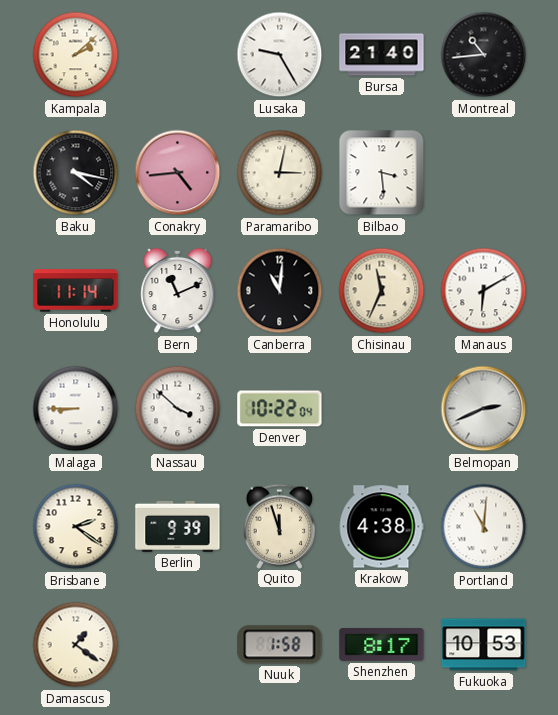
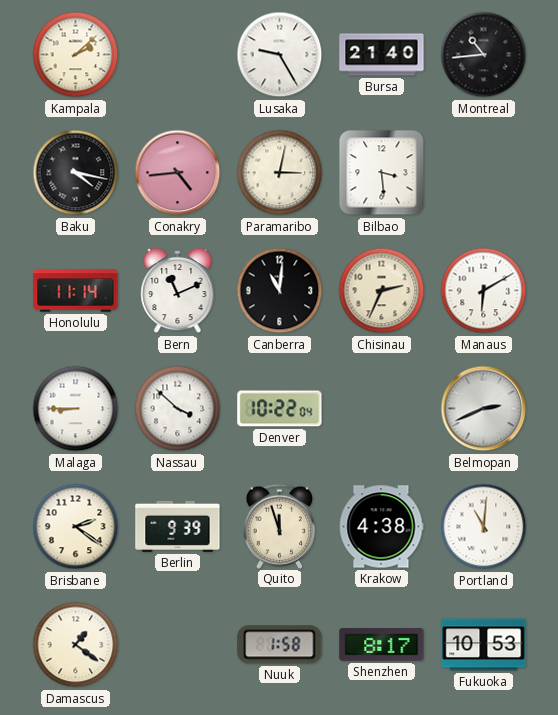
Chisinau: 11:34 -> 2:34 (382, 291)
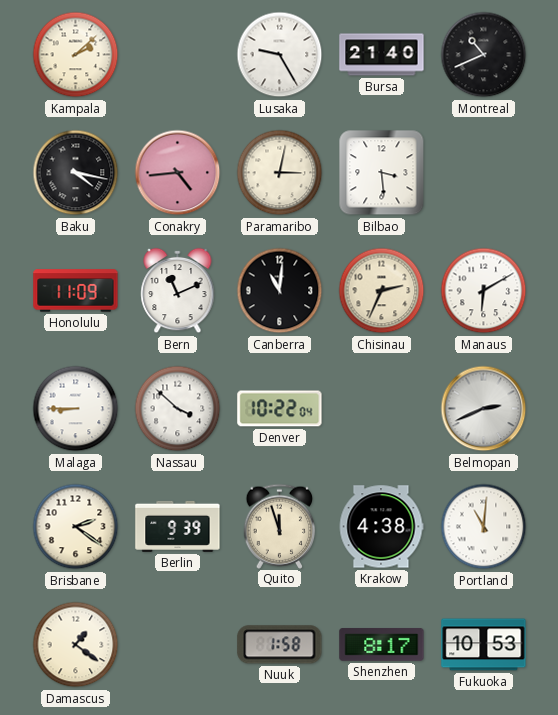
Montreal: 10:44 -> 10:41 (484, 55)
Honolulu: 11:14 -> 11:09 (76, 291)
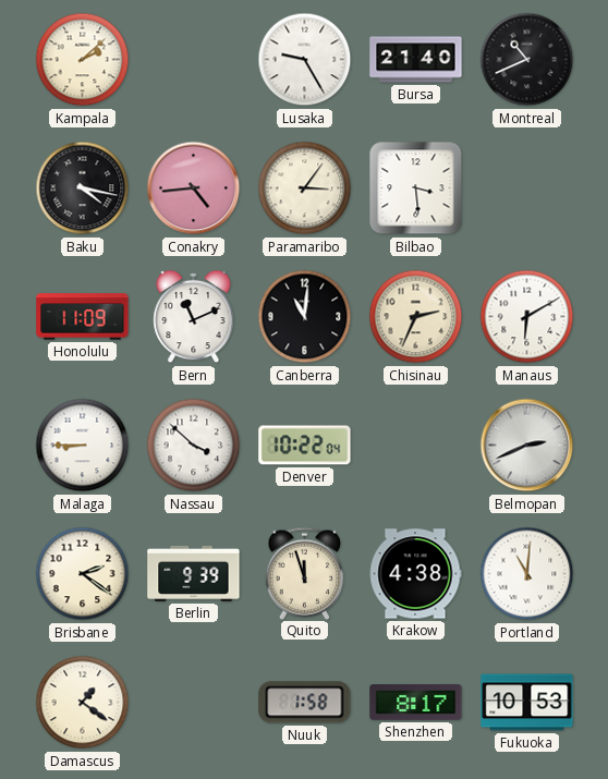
Paramaribo: 3:02 -> 3:06 (305, 188)
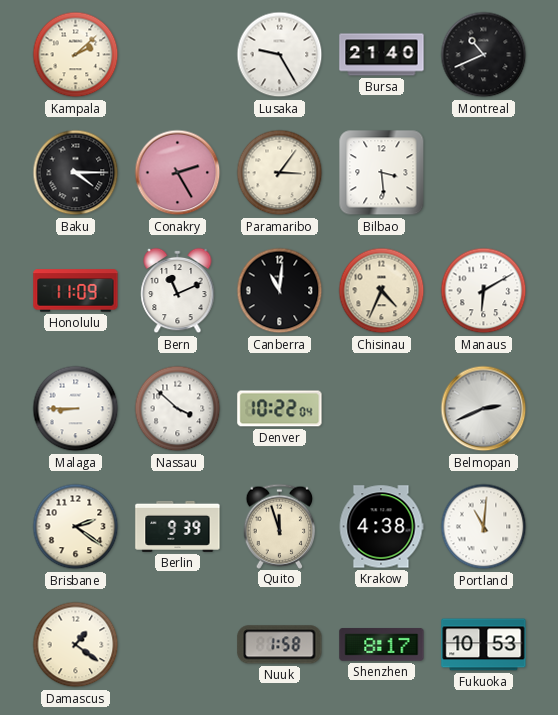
Baku: 4:17 -> 4:15 (76, 173)
Conakry: 4:44 -> 2:25 (178, 173)
Chisinau: 2:34 -> 4:34 (382, 291)
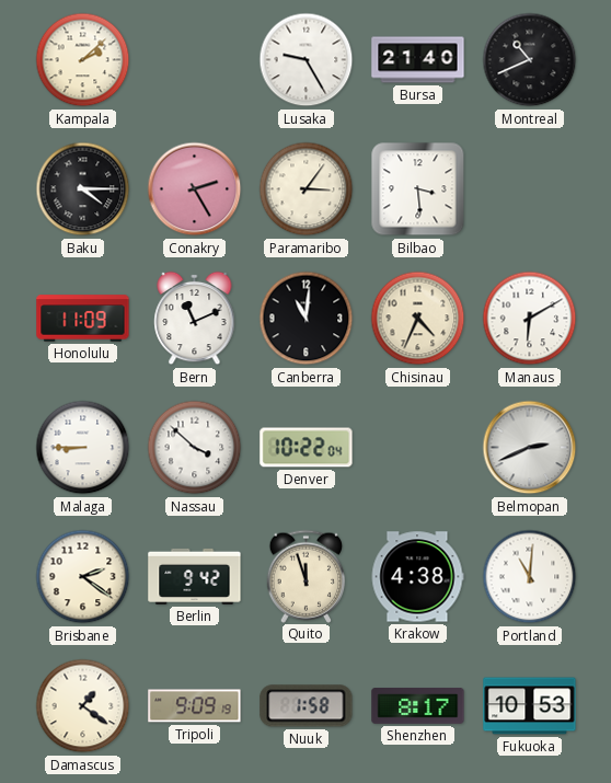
Berlin: 9:39 -> 9:42 (195, 576)
Tripoli: none -> 9:09 (195, 706)
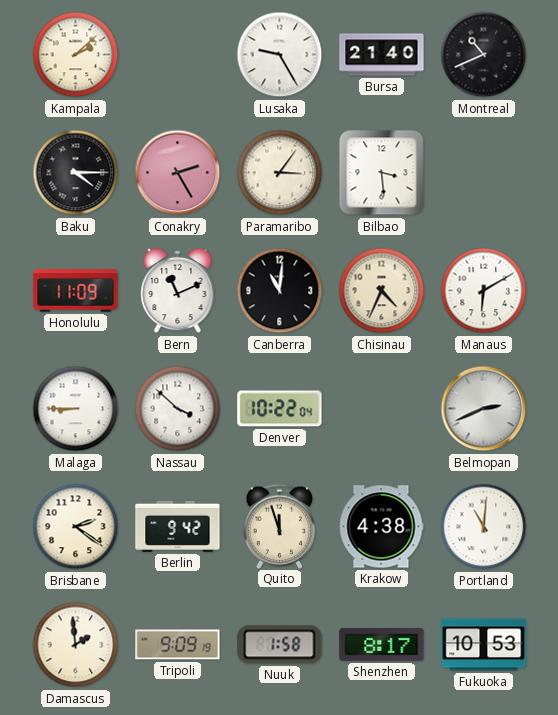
Damascus: 1:21 -> 1:59 (76, 645)
